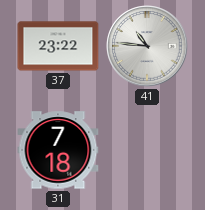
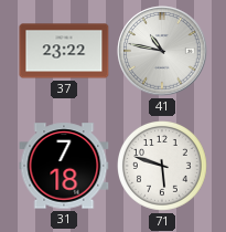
41: 10:46 -> 10:47 (162, 51)
71: none -> 5:48 (163, 167)
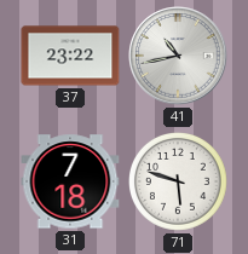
41: 10:47 -> 10:43 (178, 56)
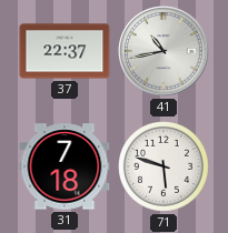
37: 23:22 -> 22:37 (65, 51)
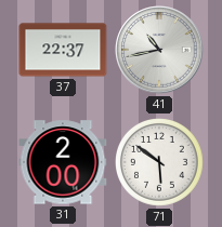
31: 7:18 -> 2:00 (63, 162)
71: 5:48 -> 5:51 (160, 163)
